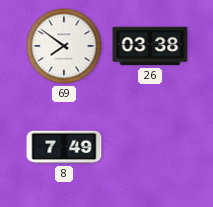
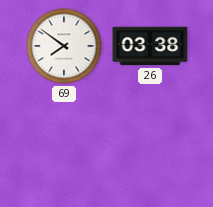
8: 7:49 -> none (64, 147)
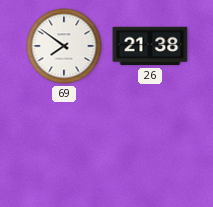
26: 03:38 -> 21:38 (150, 46)
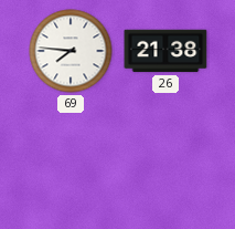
69: 7:51 -> 7:46 (71, 51)
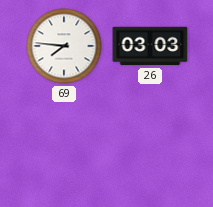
26: 21:38 -> 03:03 (150, 46)
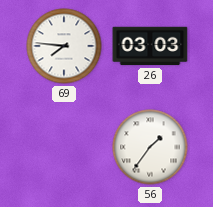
56: none -> 1:36 (150, 147)
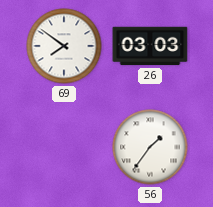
69: 7:46 -> 7:51 (64, 46)
